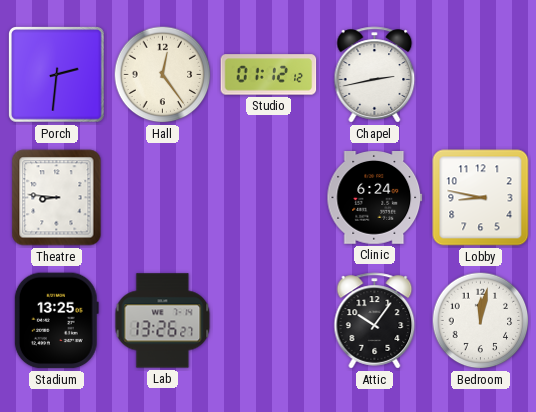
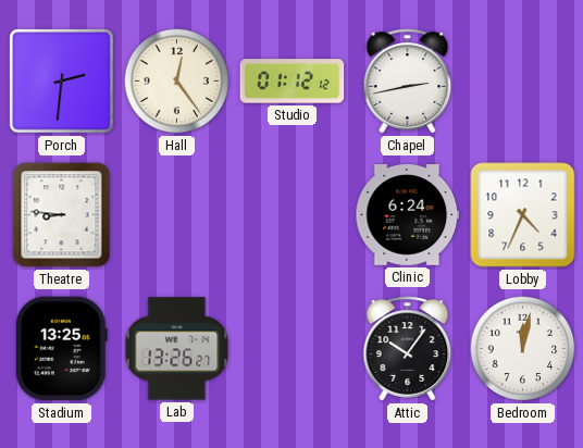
Lobby: 8:47 -> 4:34 (523, 215)
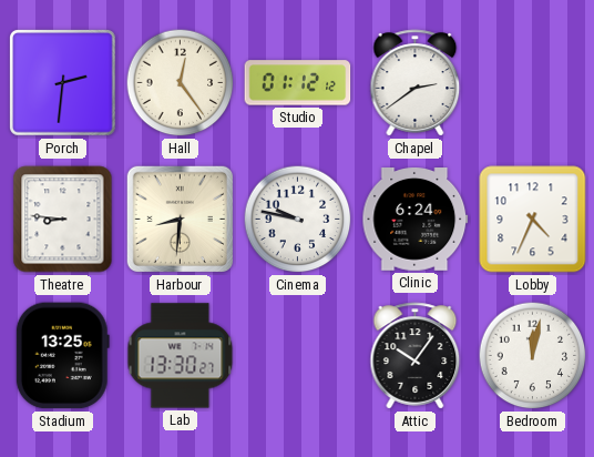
Chapel: 2:43 -> 2:39 (416, 83)
Harbour: none -> 8:31 (180, 219)
Cinema: none -> 9:47 (298, 220)
Lab: 13:26 -> 13:30 (181, 356)
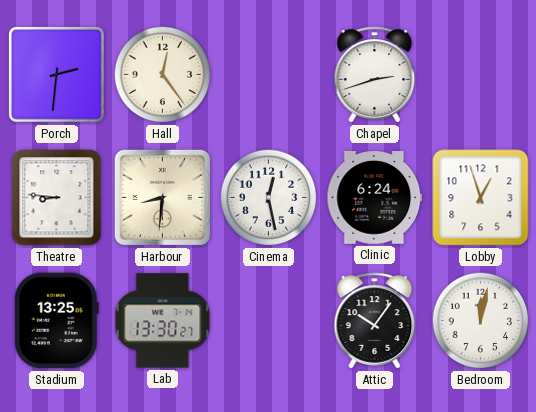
Studio: 01:12 -> none (298, 83)
Chapel: 2:39 -> 2:42 (375, 75)
Cinema: 9:47 -> 12:28 (269, 198)
Lobby: 4:34 -> 12:57 (481, 198)
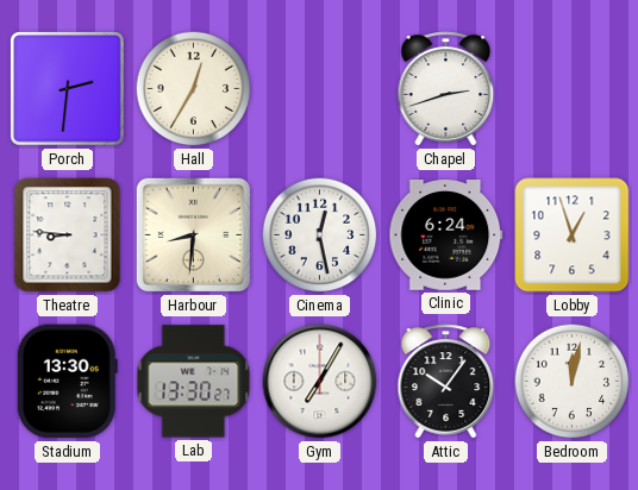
Hall: 12:24 -> 12:35 (194, 89)
Stadium: 13:25 -> 13:30 (67, 382)
Gym: none -> 7:05 (320, 382)
